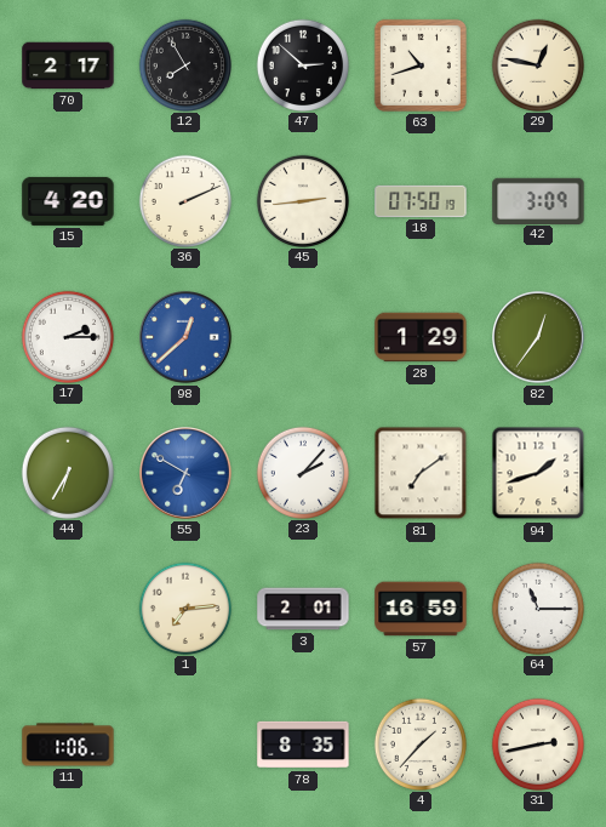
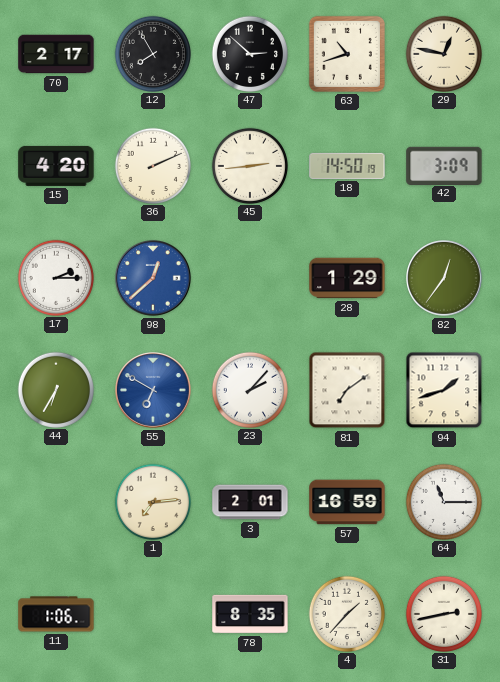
18: 07:50 -> 14:50 (347, 166)
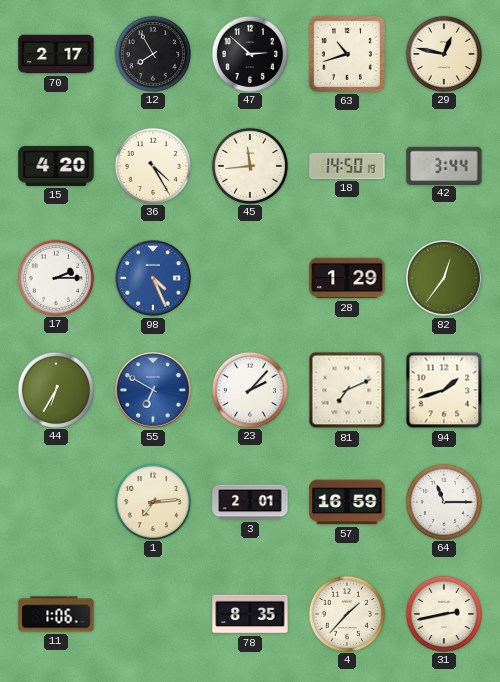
36: 2:11 -> 4:25 (152, 165)
45: 2:44 -> 11:44 (249, 165)
42: 3:09 -> 3:44 (444, 165)
98: 12:38 -> 4:26 (154, 279)
81: 7:09 -> 7:11 (347, 390)
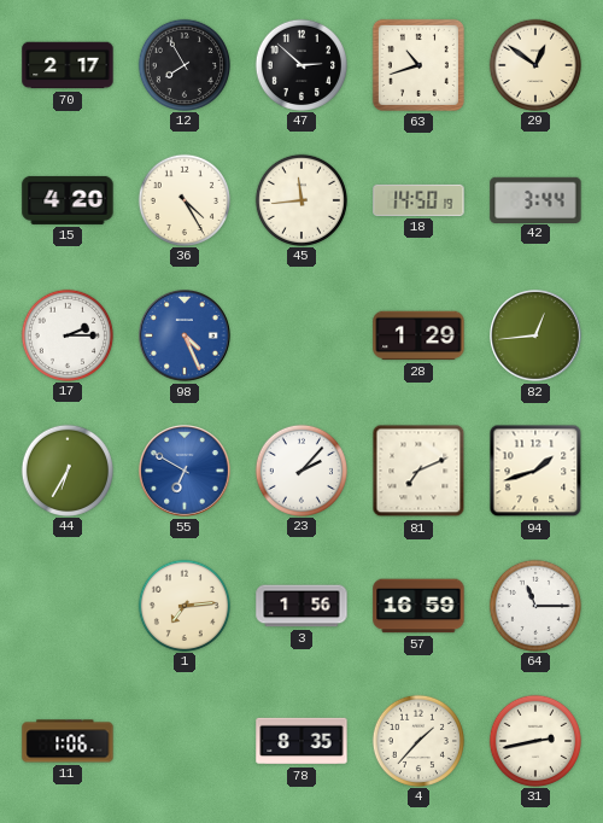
29: 12:47 -> 12:51 (534, 64)
82: 12:36 -> 12:44 (537, 337)
3: 2:01 -> 1:56 (301, 606)
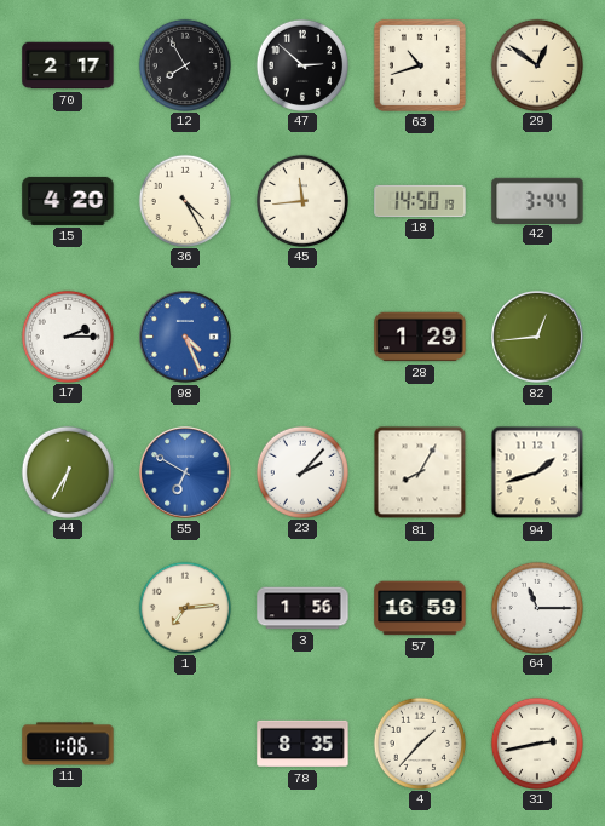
81: 7:11 -> 8:05 (420, 472)
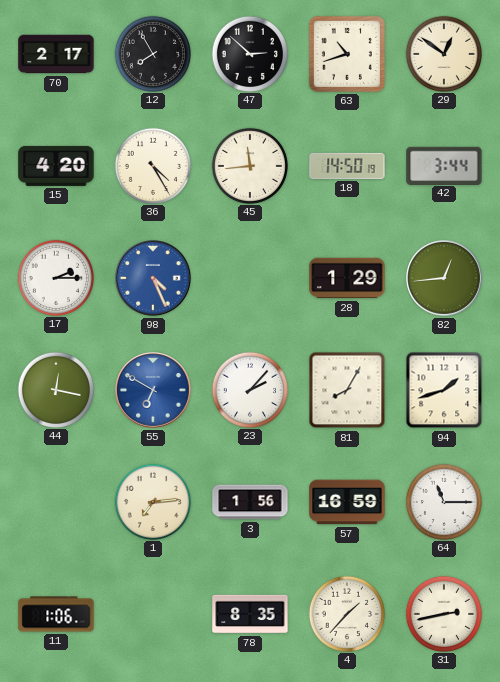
44: 6:35 -> 12:17 (55, 389)
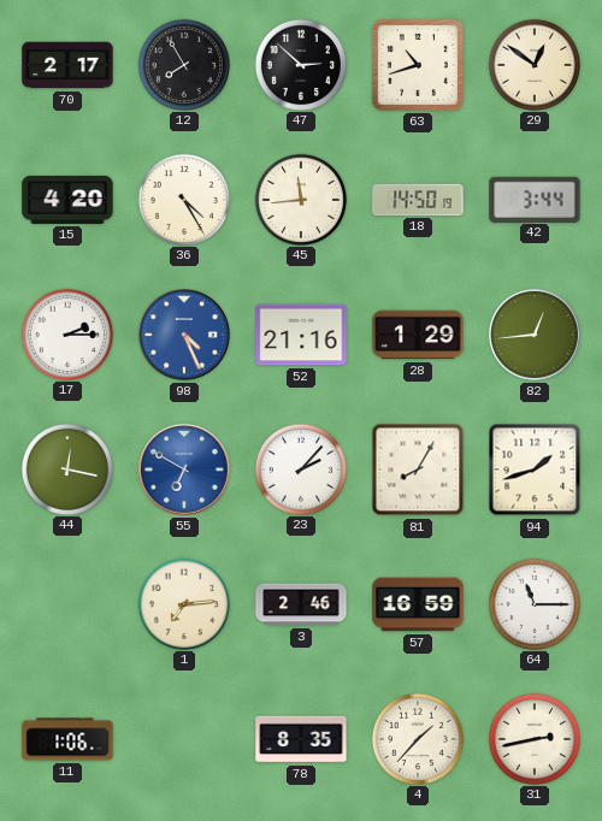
52: none -> 21:16 (301, 335)
3: 1:56 -> 2:46 (301, 604)
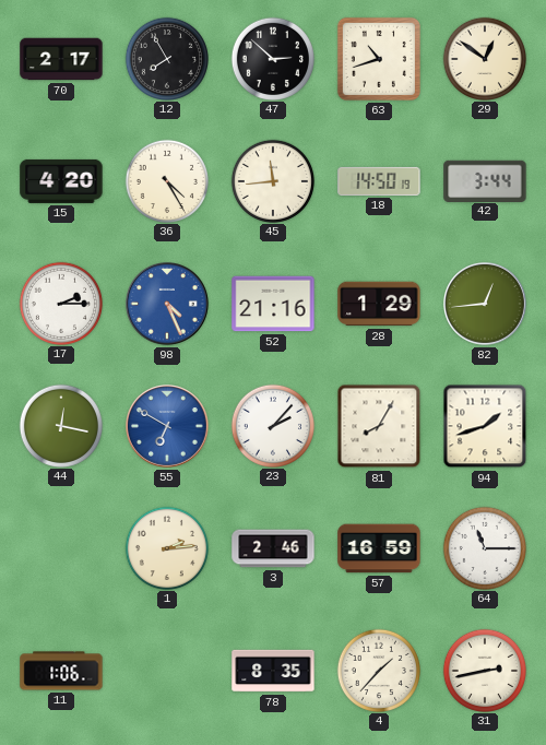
1: 7:14 -> 2:14 (166, 547)
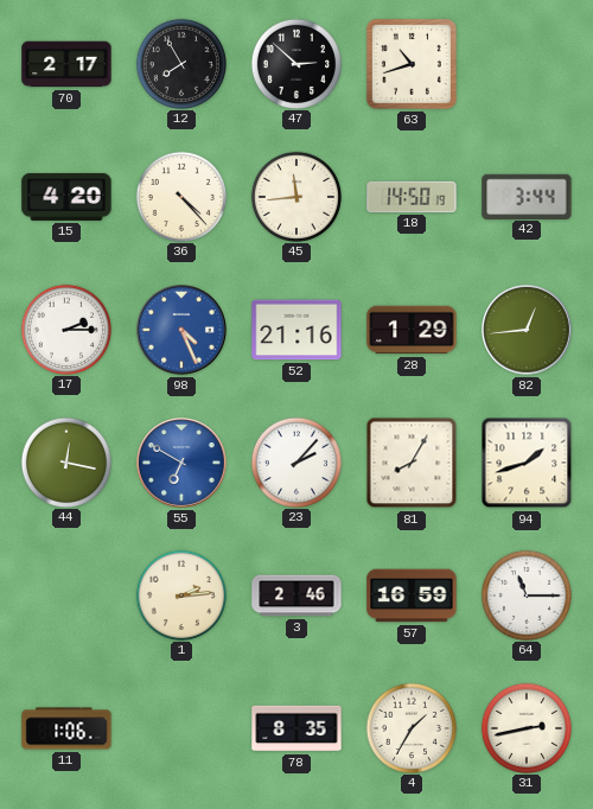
29: 12:51 -> none (484, 58)
36: 4:25 -> 4:23 (180, 196)
4: 1:37 -> 1:35 (410, 727)
